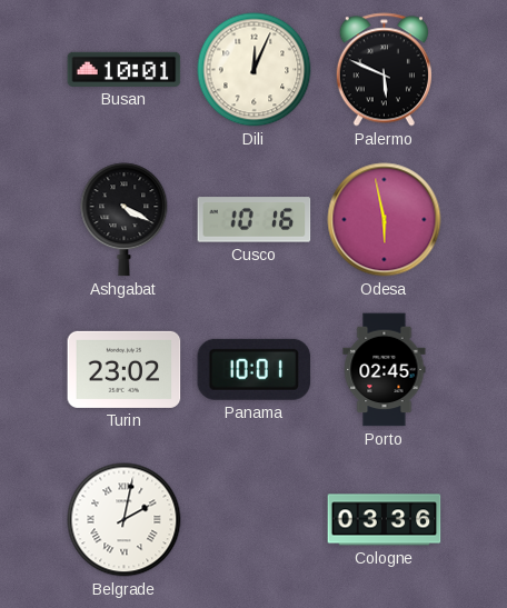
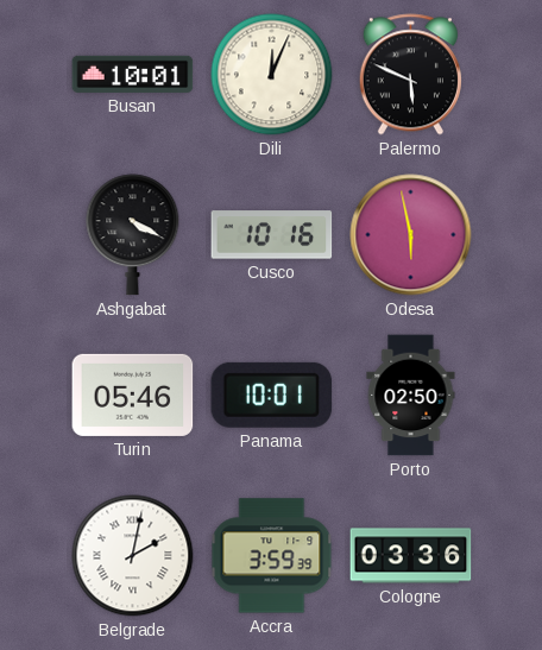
Turin: 23:02 -> 05:46 (133, 395)
Porto: 02:45 -> 02:50 (411, 396)
Accra: none -> 3:59 (272, 556)
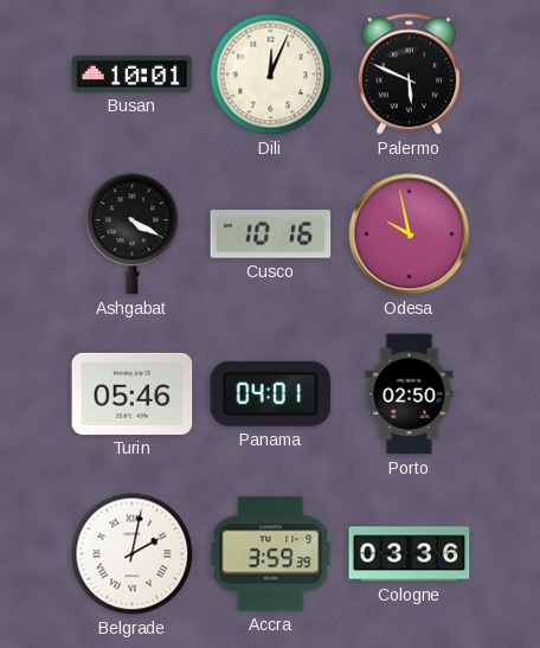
Odesa: 5:58 -> 9:58 (410, 235)
Panama: 10:01 -> 04:01 (271, 393)
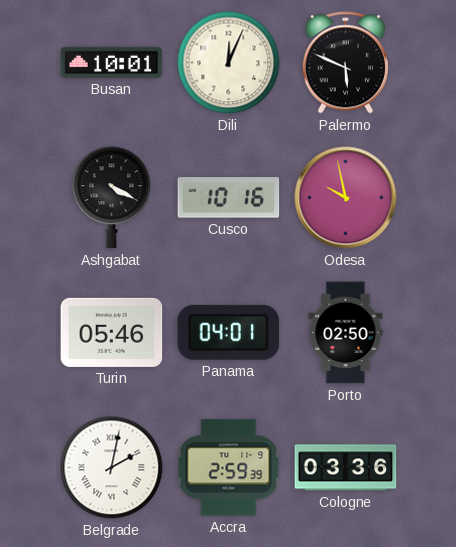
Accra: 3:59 -> 2:59 (229, 468)
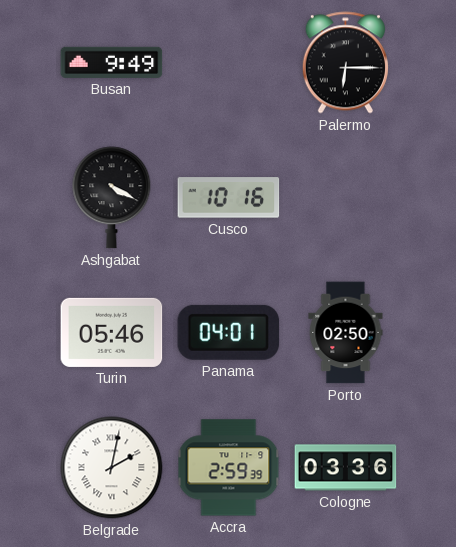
Busan: 10:01 -> 9:49 (112, 62)
Dili: 12:04 -> none (229, 63)
Palermo: 5:49 -> 6:15 (345, 63)
Odesa: 9:58 -> none (346, 198)
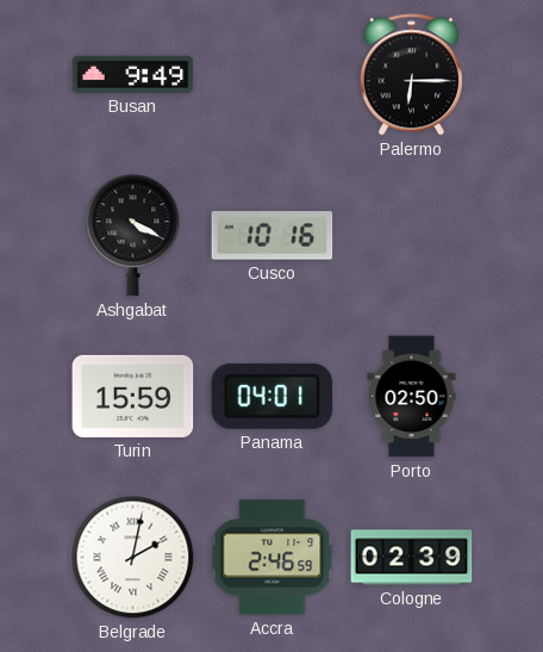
Turin: 05:46 -> 15:59 (133, 396)
Accra: 2:59 -> 2:46 (273, 558)
Cologne: 03:36 -> 02:39 (412, 558)
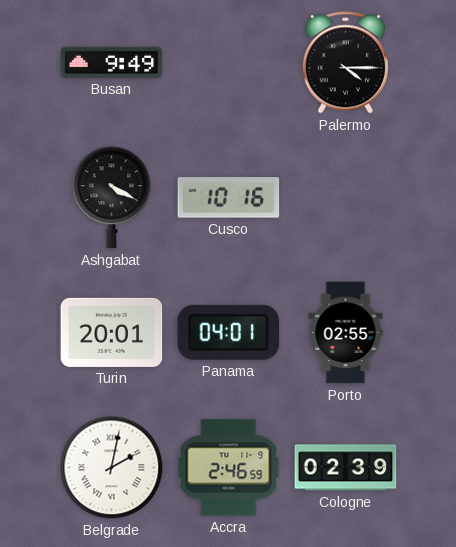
Palermo: 6:15 -> 4:15 (345, 63)
Turin: 15:59 -> 20:01 (112, 332)
Porto: 02:50 -> 02:55 (346, 333)
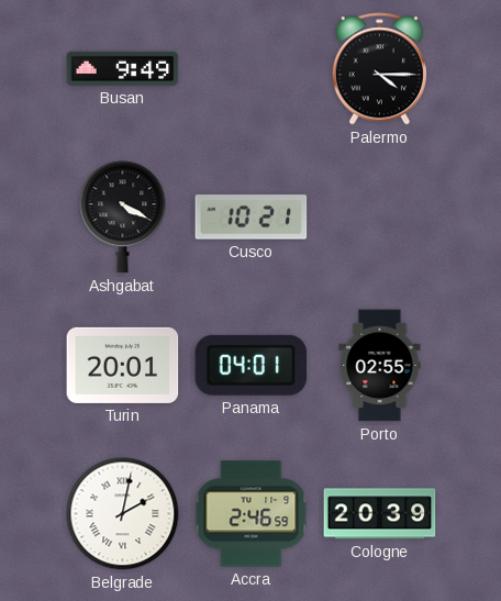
Cusco: 10:16 -> 10:21 (252, 218)
Cologne: 02:39 -> 20:39 (380, 514)
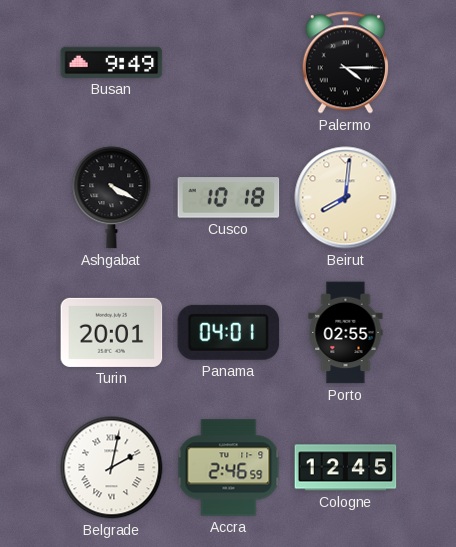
Cusco: 10:21 -> 10:18 (229, 198)
Beirut: none -> 8:01 (346, 198)
Cologne: 20:39 -> 12:45 (346, 468)
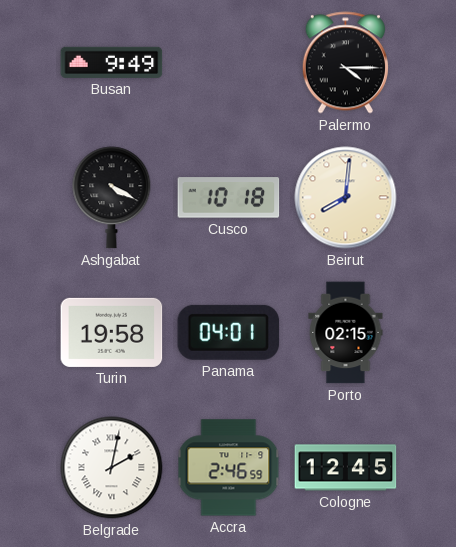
Turin: 20:01 -> 19:58 (112, 332)
Porto: 02:55 -> 02:15 (346, 333)
